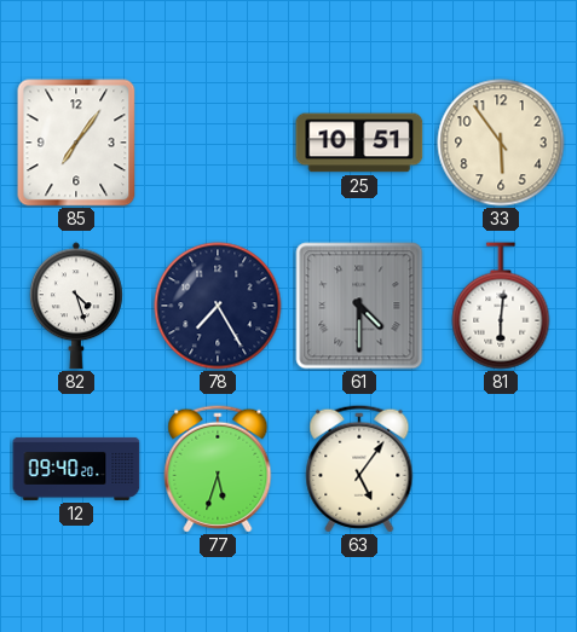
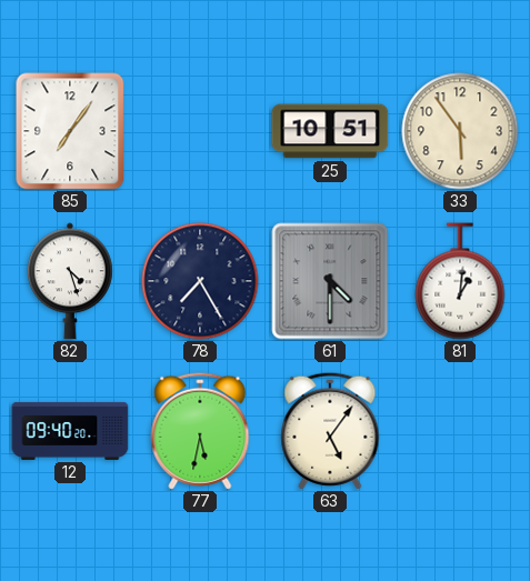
81: 6:01 -> 1:01 (460, 281)
77: 5:33 -> 5:32 (200, 431)
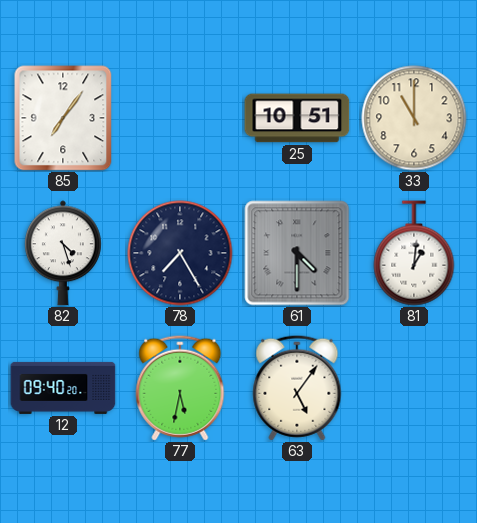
33: 5:54 -> 11:00 (414, 118)
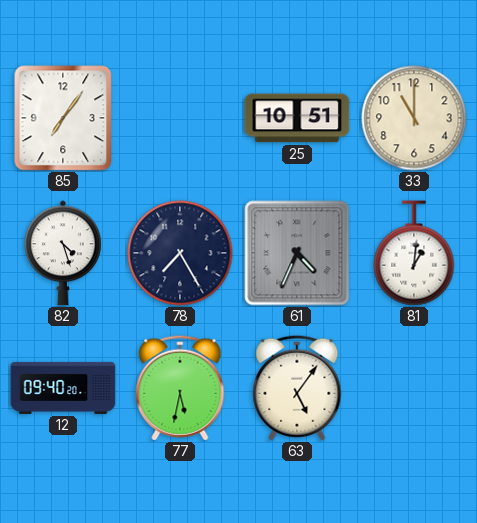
61: 4:30 -> 4:34 (297, 253)
